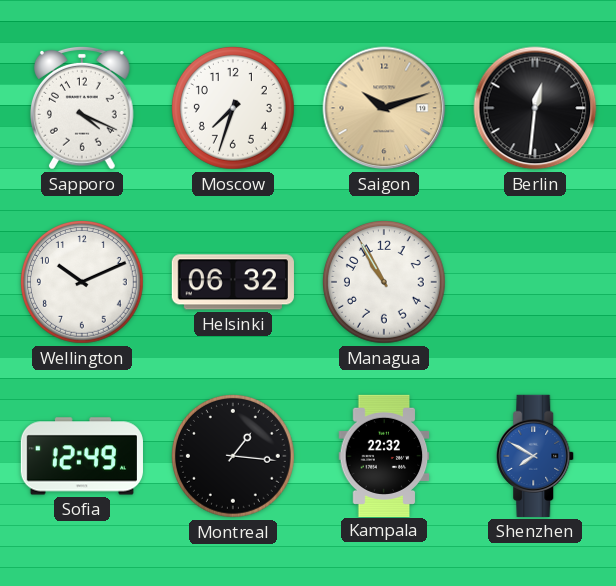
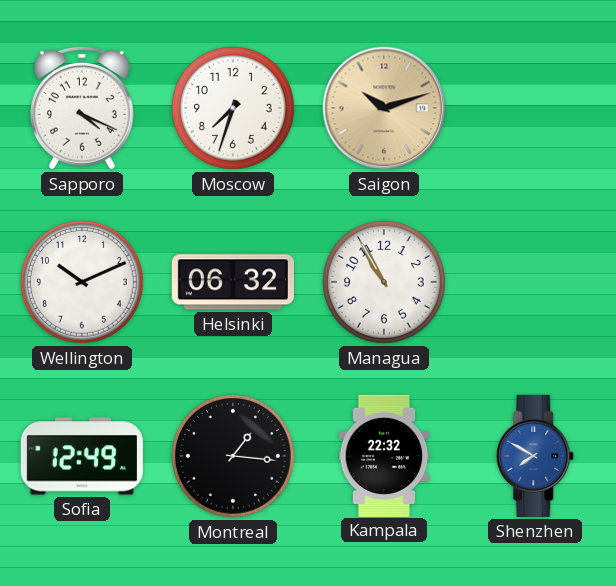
Berlin: 12:31 -> none (535, 108)
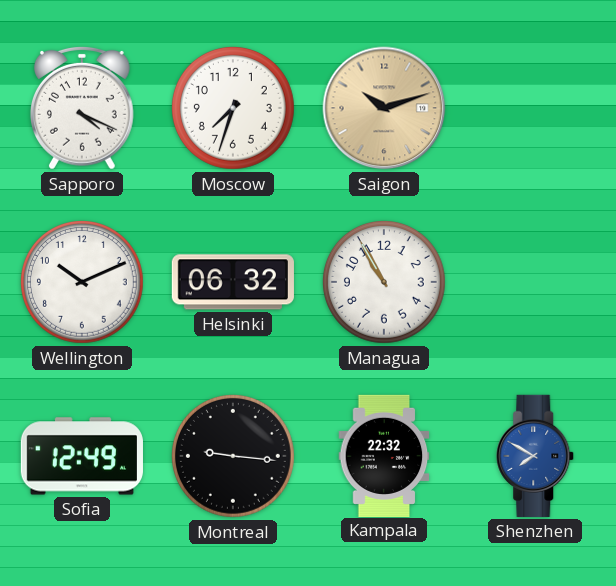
Montreal: 1:16 -> 9:16 (233, 456)
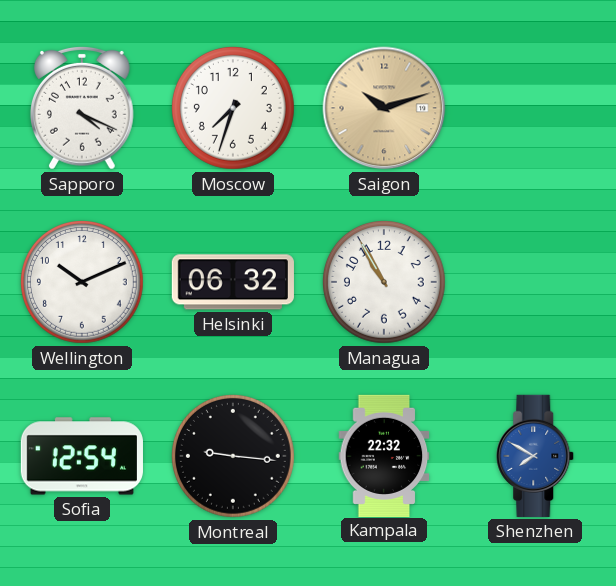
Sofia: 12:49 -> 12:54 (82, 456)
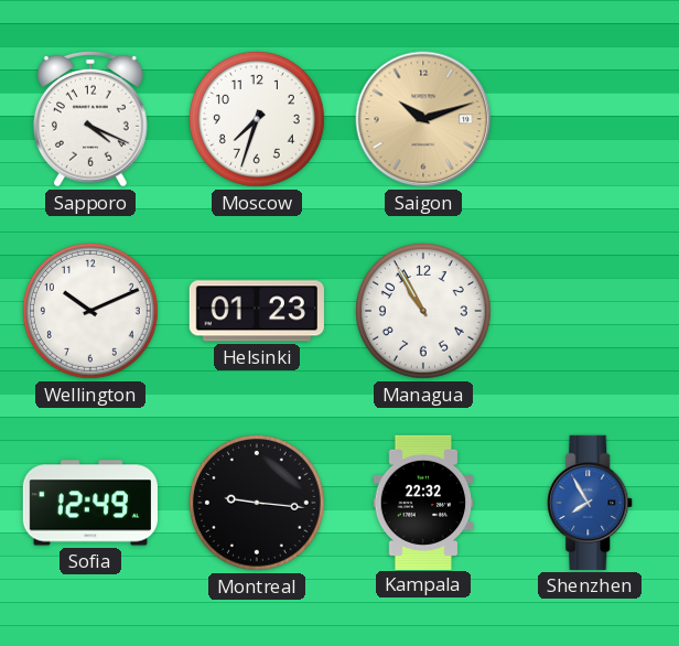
Helsinki: 06:32 -> 01:23 (257, 311)
Sofia: 12:54 -> 12:49 (90, 503)
Shenzhen: 7:50 -> 7:55 (591, 503)
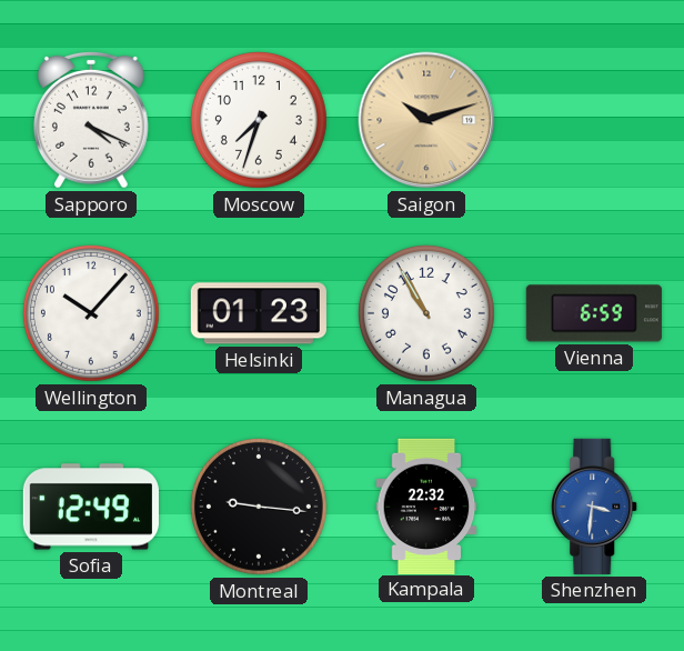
Wellington: 10:11 -> 10:07 (91, 313)
Vienna: none -> 6:59 (594, 313)
Shenzhen: 7:55 -> 3:31 (595, 507)
